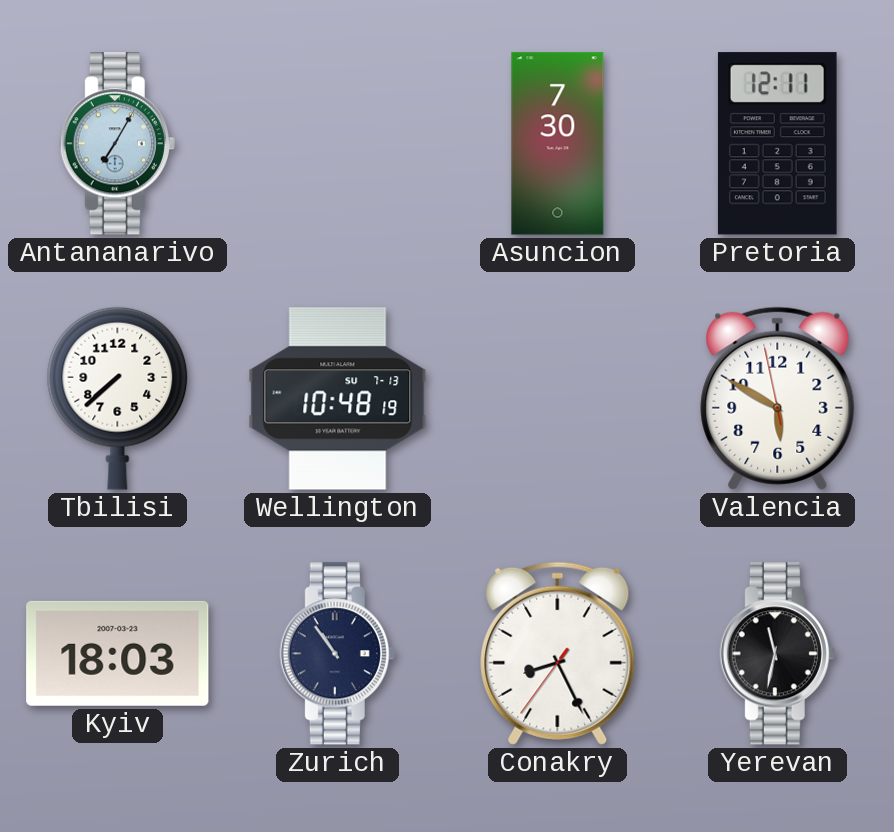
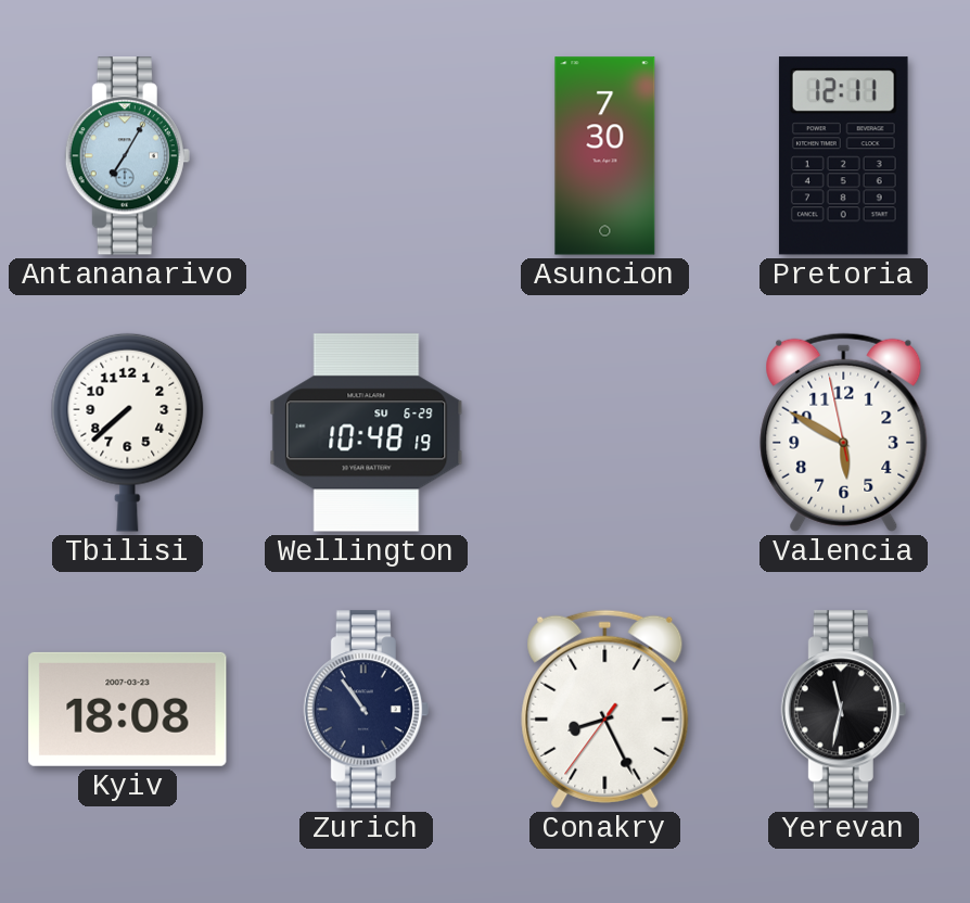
Wellington date: SU 7-13 -> SU 6-29 (367, 433)
Kyiv: 18:03 -> 18:08 (128, 709)
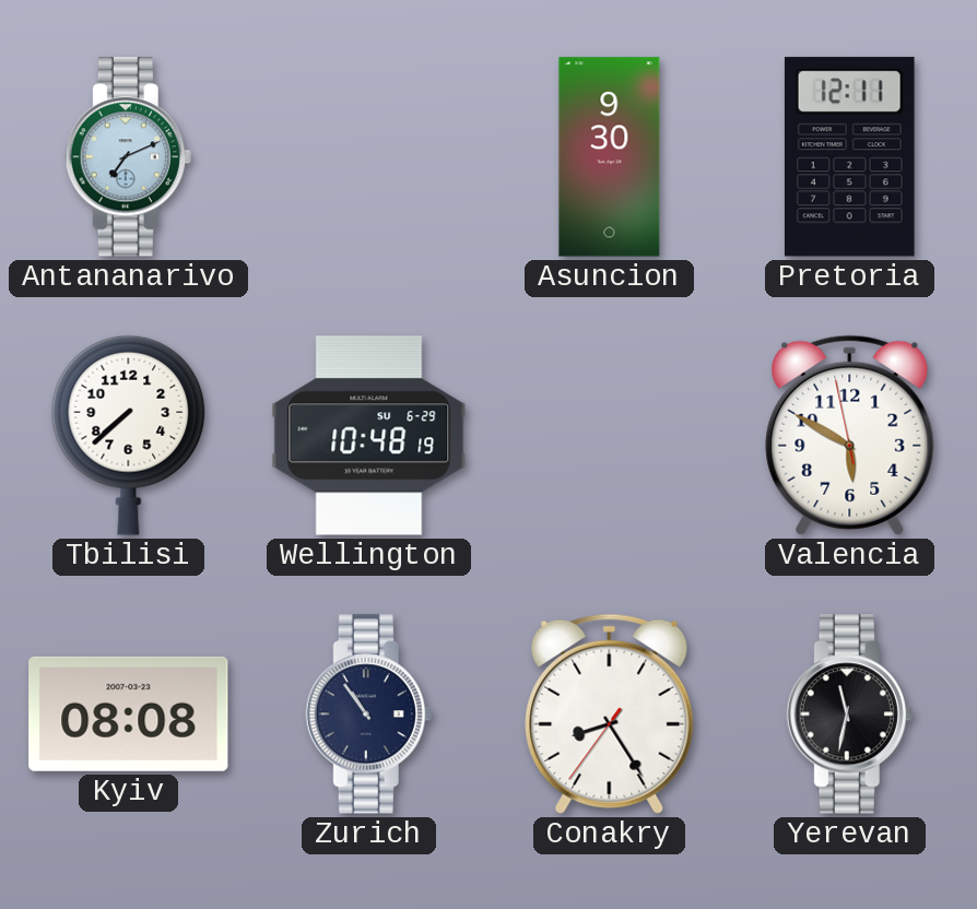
Antananarivo: 7:05 -> 7:11 (128, 157)
Asuncion: 7:30 -> 9:30 (610, 157)
Kyiv: 18:08 -> 08:08 (129, 713)
Conakry: 8:25 -> 8:24 (610, 713)
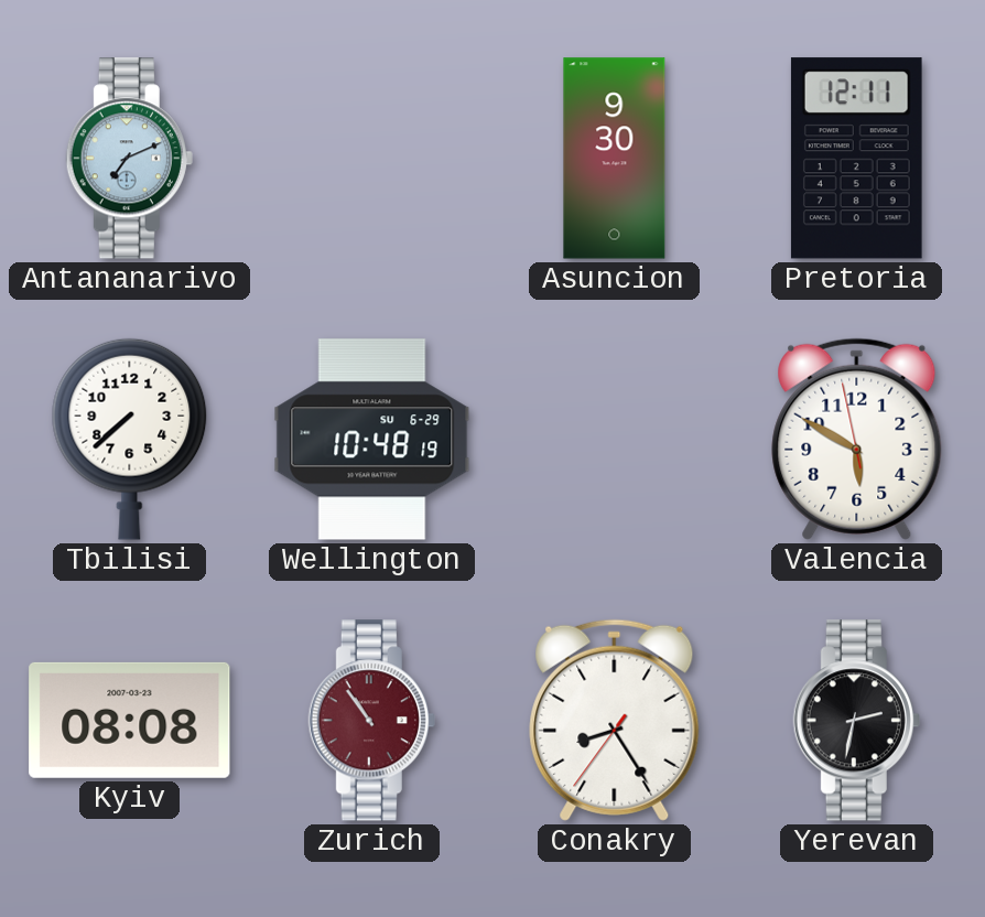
Zurich dial: navy -> burgundy (371, 721)
Yerevan: 11:32 -> 2:32 (856, 721)
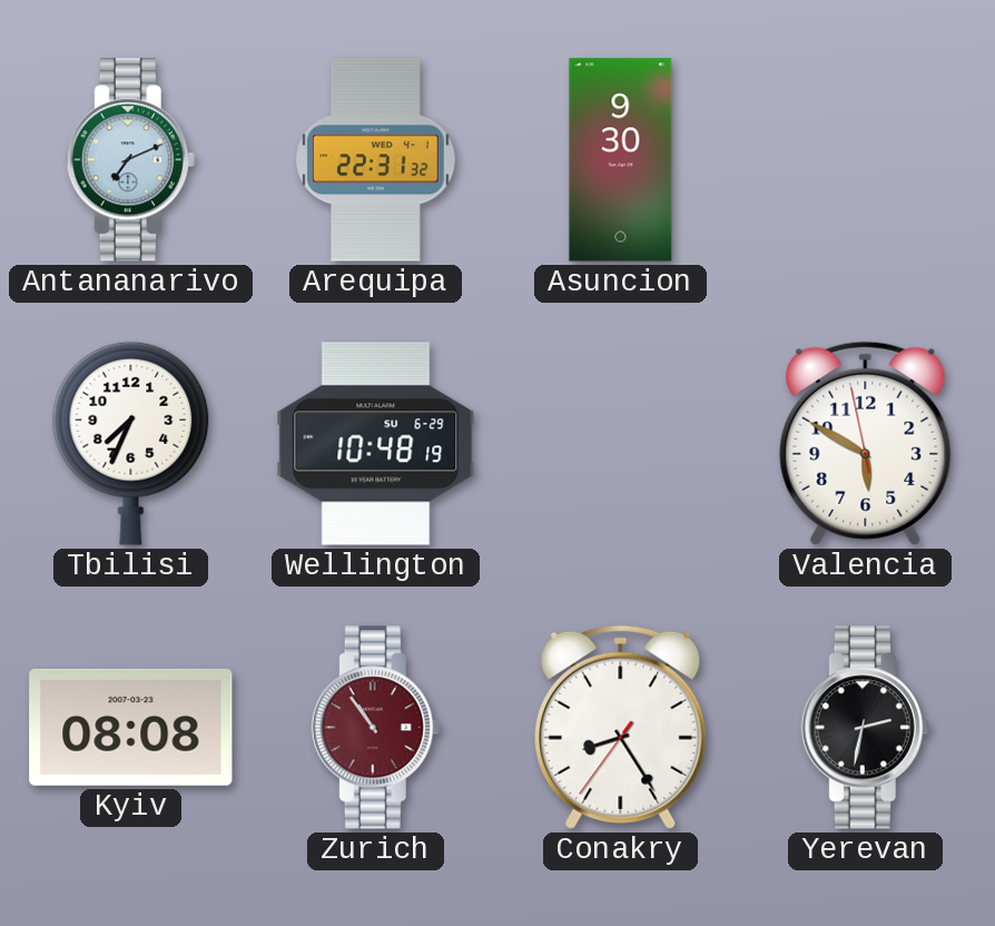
Arequipa: none -> 22:31 (376, 160)
Pretoria: 12:11 -> none (856, 159)
Tbilisi: 7:38 -> 7:34 (131, 443)
